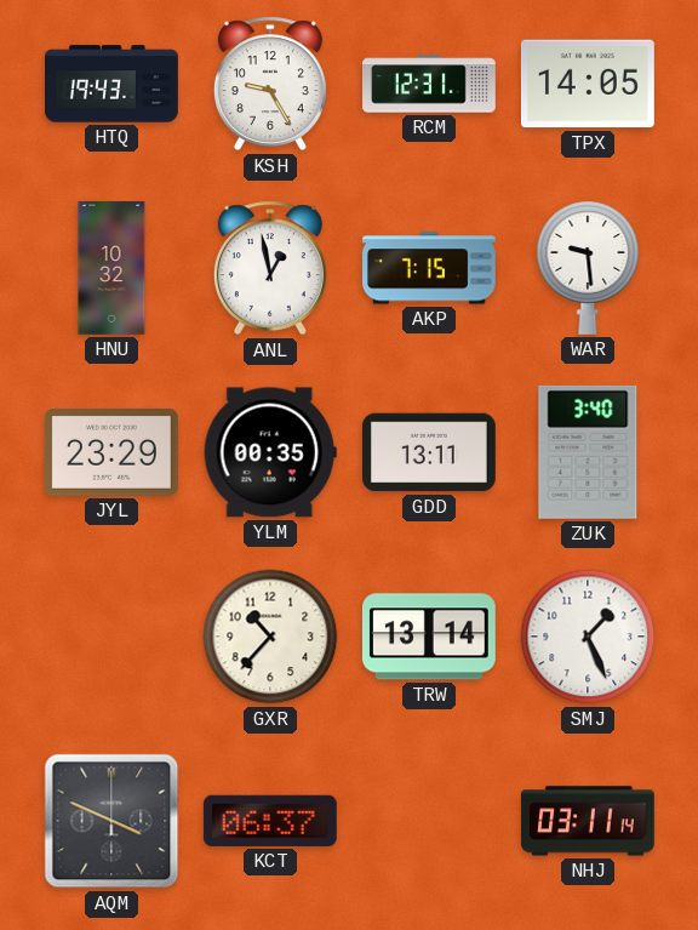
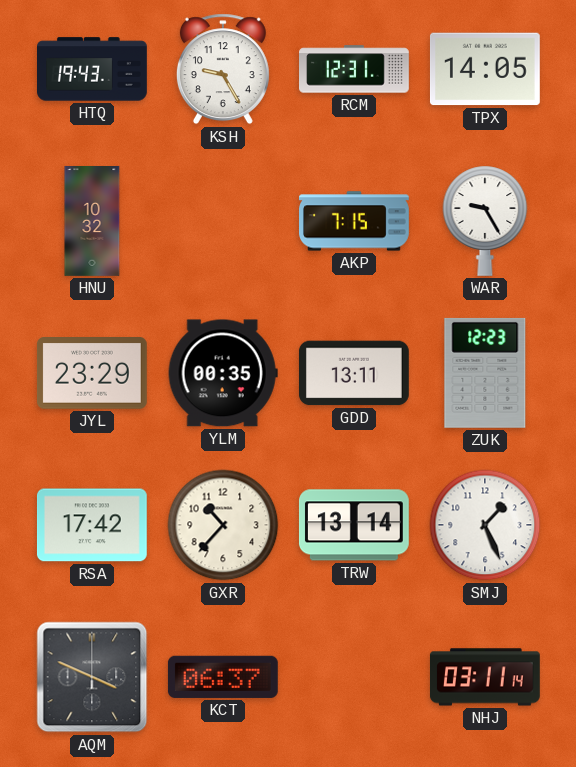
ANL: 12:58 -> none (270, 268)
WAR: 9:29 -> 9:25 (485, 221)
ZUK: 3:40 -> 12:23 (485, 373)
RSA: none -> 17:42 (92, 525)
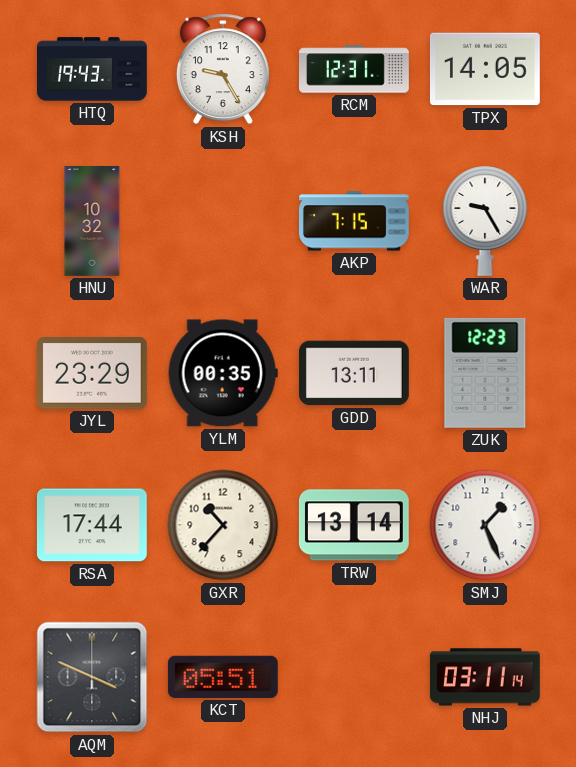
RSA: 17:42 -> 17:44 (92, 525)
KCT: 06:37 -> 05:51 (223, 677)
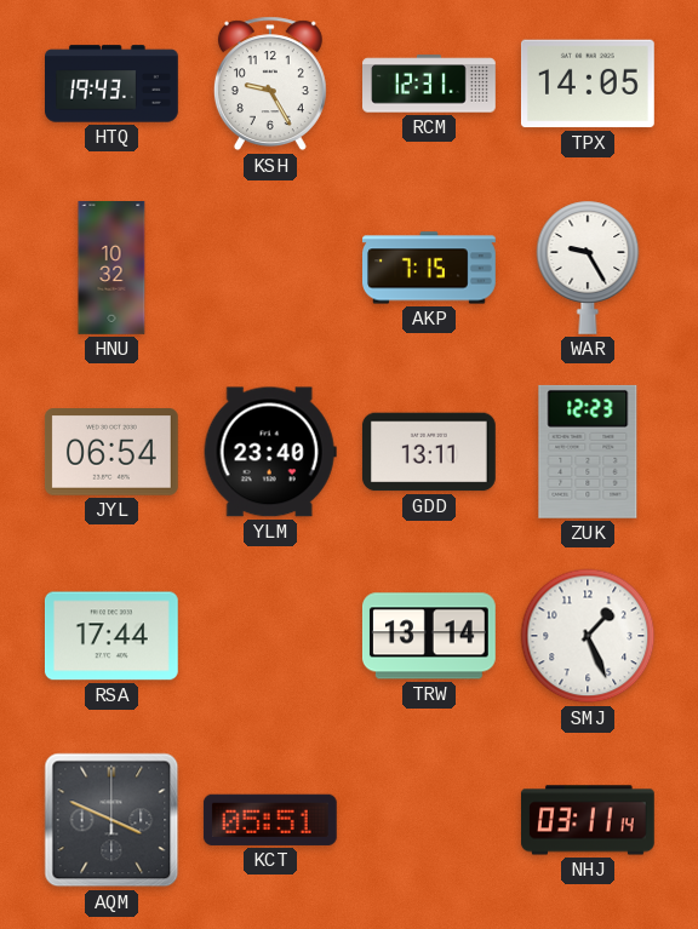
JYL: 23:29 -> 06:54 (111, 453)
YLM: 00:35 -> 23:40 (270, 452)
GXR: 10:37 -> none (223, 525)
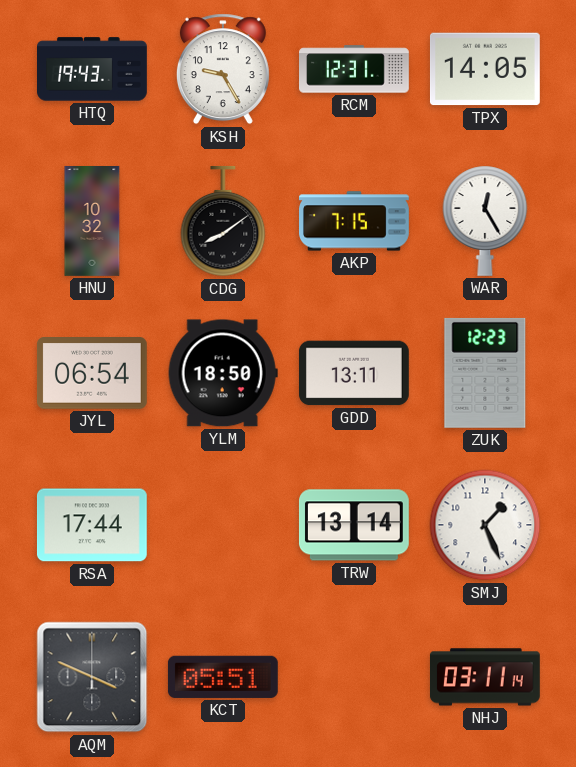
CDG: none -> 8:09 (223, 222)
WAR: 9:25 -> 12:25 (485, 221)
YLM: 23:40 -> 18:50 (223, 373)
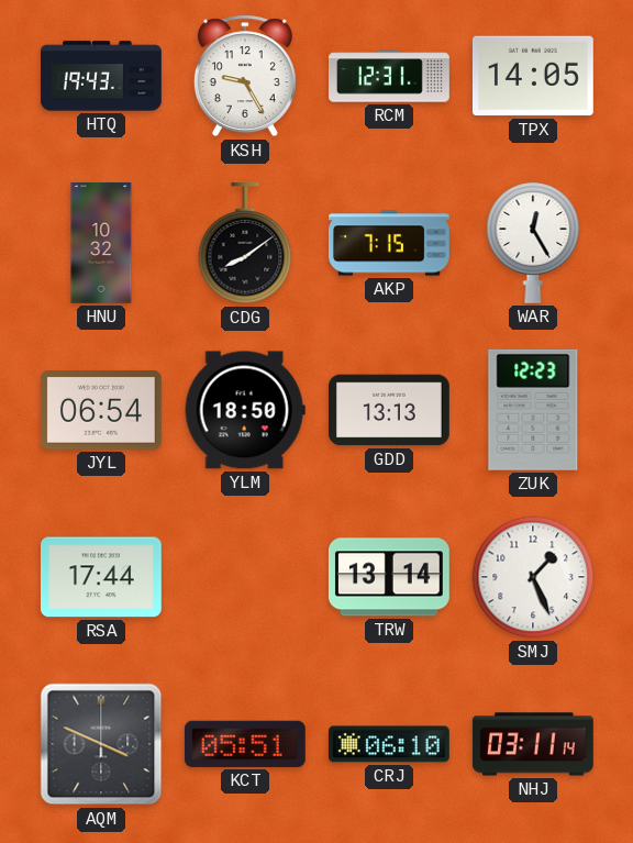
GDD: 13:11 -> 13:13 (389, 410)
CRJ: none -> 06:10 (389, 744)
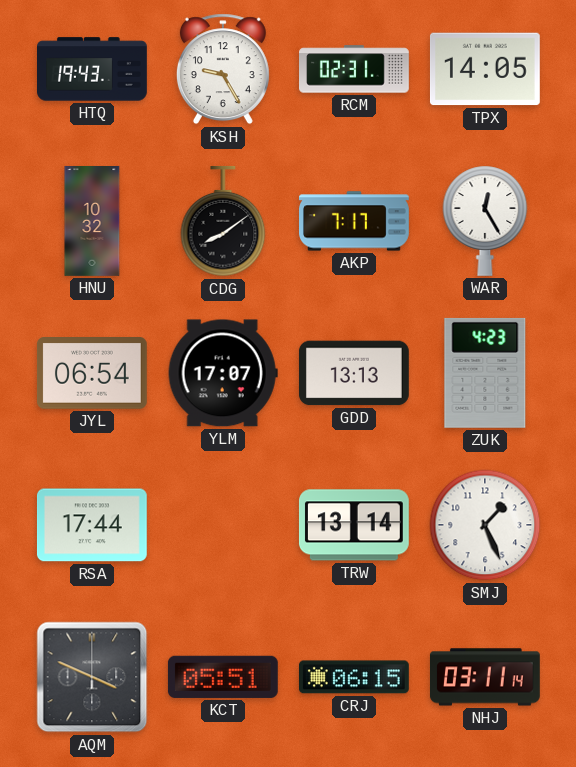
RCM: 12:31 -> 02:31 (355, 69)
AKP: 7:15 -> 7:17 (355, 221)
YLM: 18:50 -> 17:07 (223, 373)
ZUK: 12:23 -> 4:23 (485, 373)
CRJ: 06:10 -> 06:15 (354, 677)
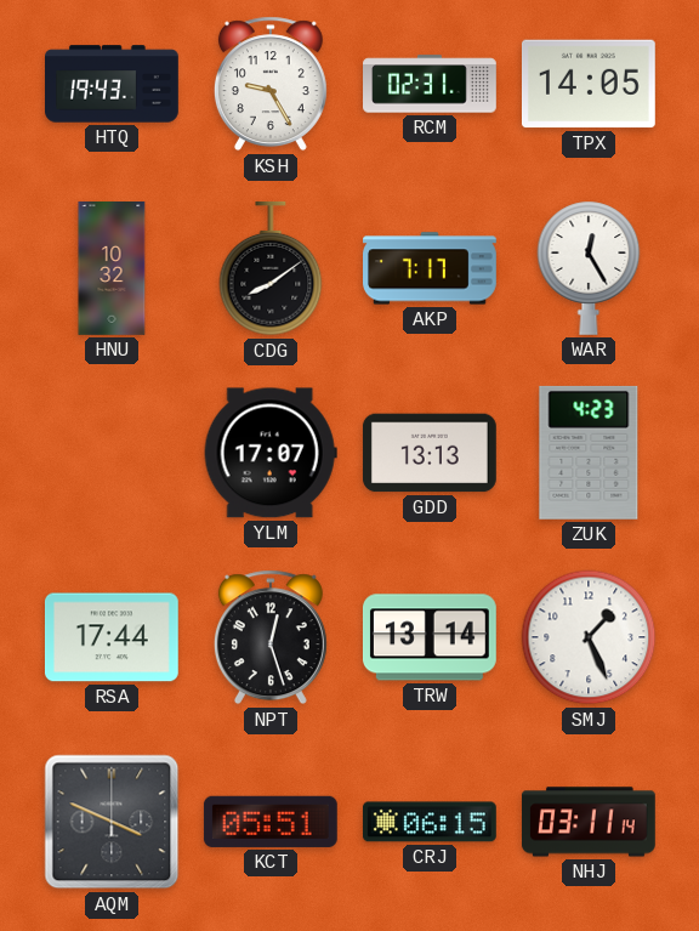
JYL: 06:54 -> none (92, 374)
NPT: none -> 12:27 (271, 637)
